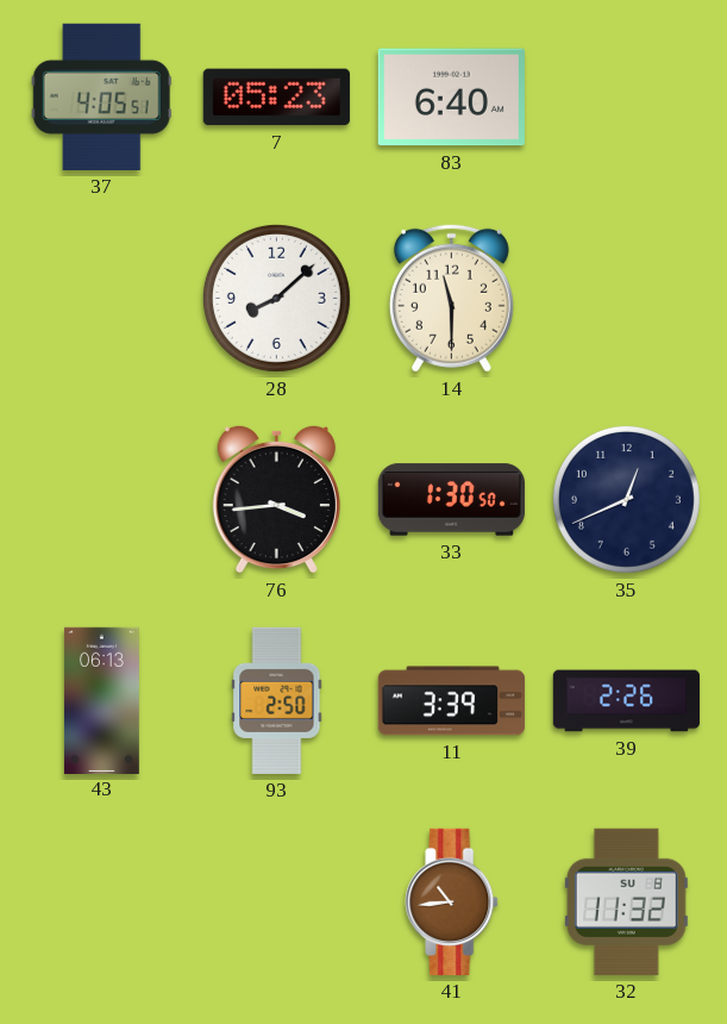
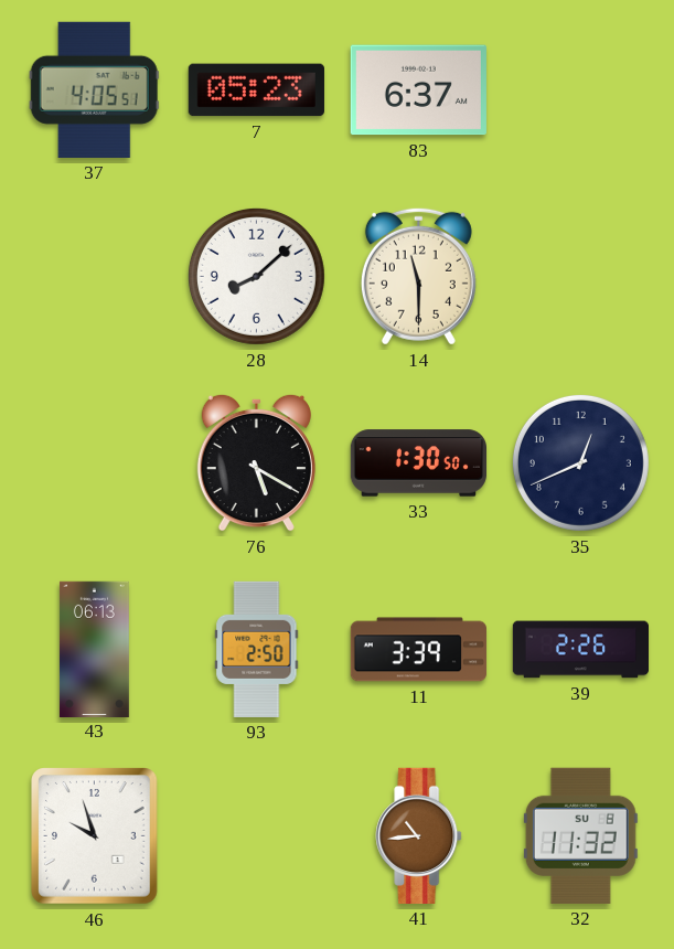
83: 6:40 -> 6:37 (418, 90)
76: 3:44 -> 5:20 (256, 462)
46: none -> 9:57 (95, 836)
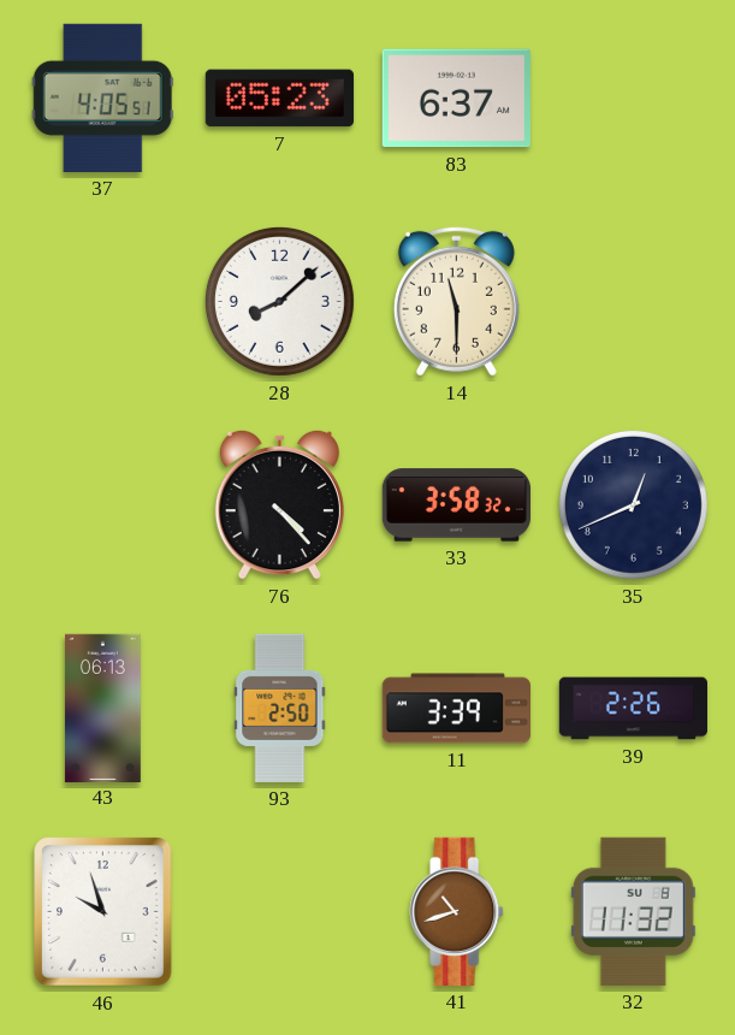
76: 5:20 -> 4:23 (279, 504)
33: 1:30 -> 3:58 (456, 505)
41: 10:44 -> 10:42 (457, 911)
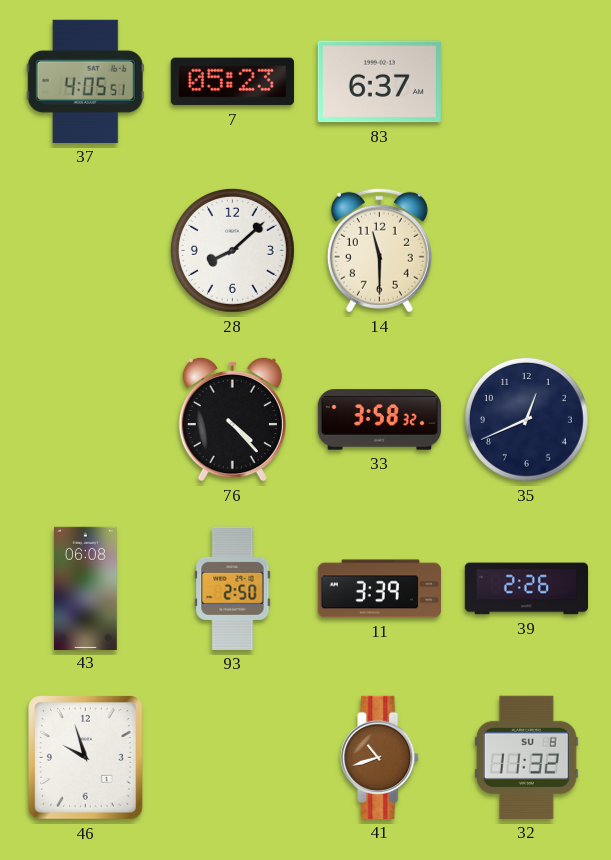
43: 06:13 -> 06:08 (85, 588)
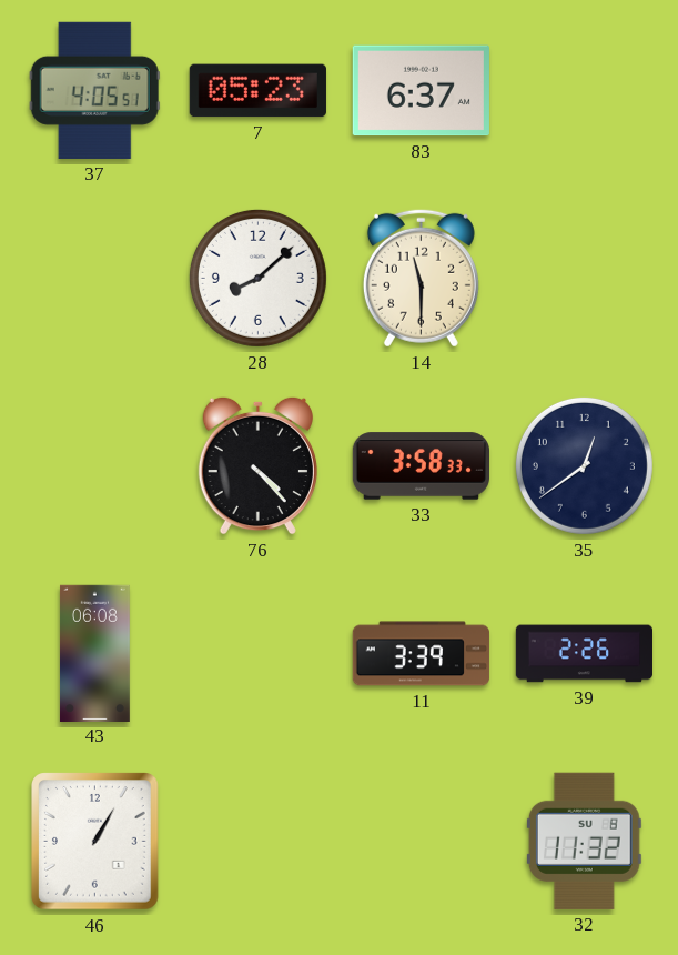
33: 3:58:32 -> 3:58:33 (421, 466)
35: 12:41 -> 12:39 (584, 465)
93: 2:50 -> none (233, 588)
46: 9:57 -> 1:05 (95, 842)
41: 10:42 -> none (380, 757)
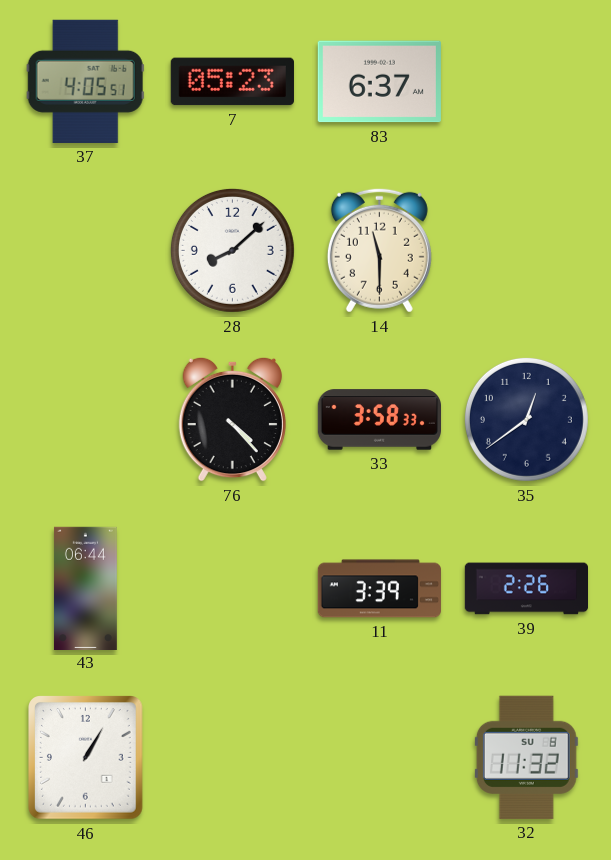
43: 06:08 -> 06:44 (85, 588)
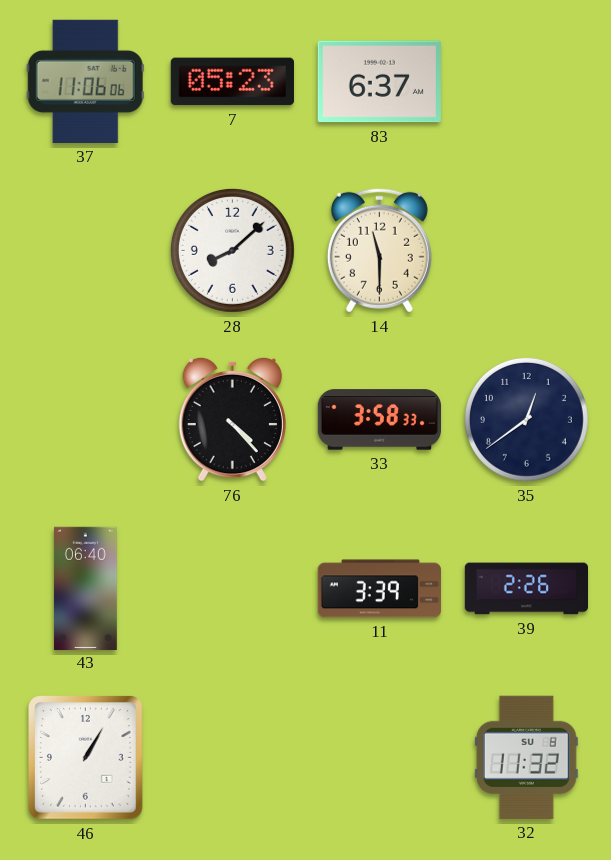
37: 4:05 -> 11:06 (85, 81)
43: 06:44 -> 06:40 (85, 588)
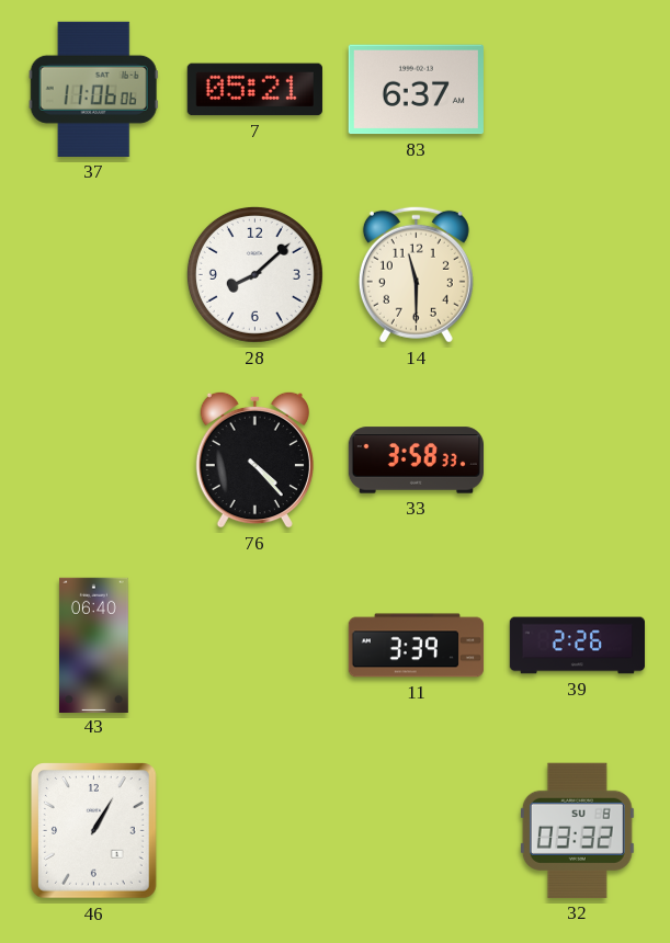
7: 05:23 -> 05:21 (254, 90)
35: 12:39 -> none (526, 419)
32: 11:32 -> 03:32 (577, 830)
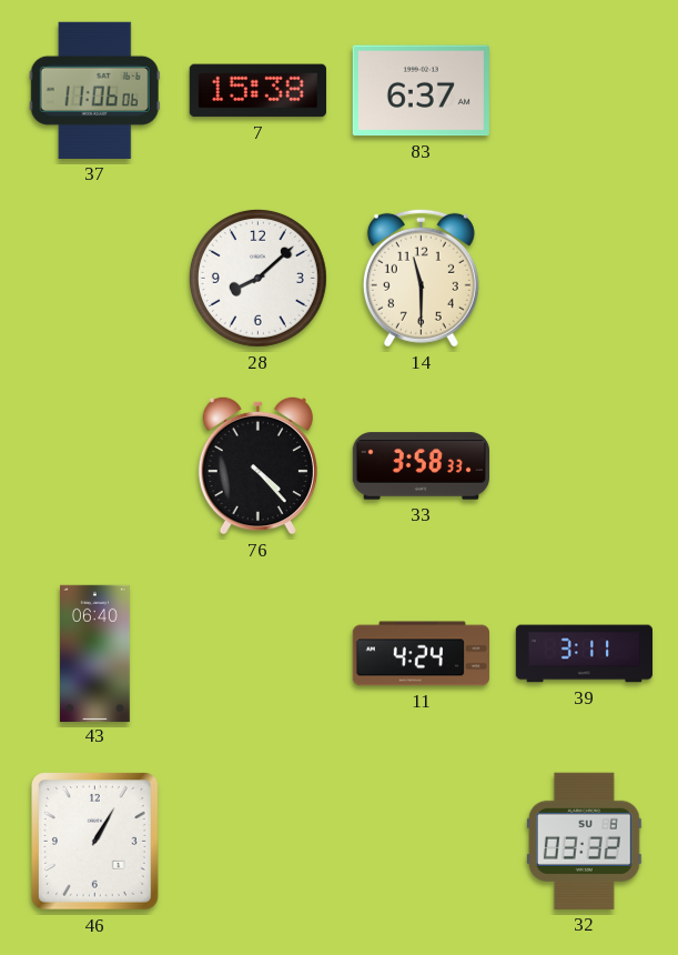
7: 05:21 -> 15:38 (257, 91)
11: 3:39 -> 4:24 (421, 654)
39: 2:26 -> 3:11 (584, 654)
